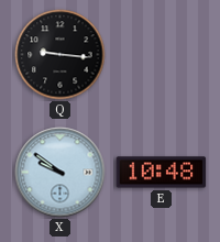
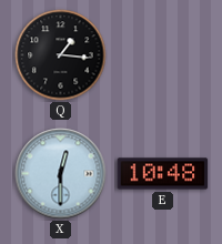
Q: 9:16 -> 1:16 (61, 55)
X: 9:51 -> 12:30 (61, 174)
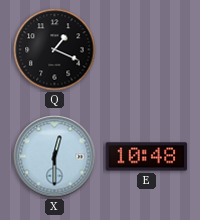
Q: 1:16 -> 1:19 (55, 50)
